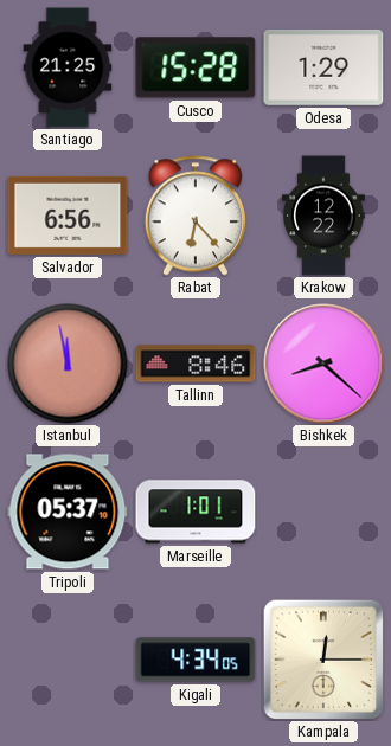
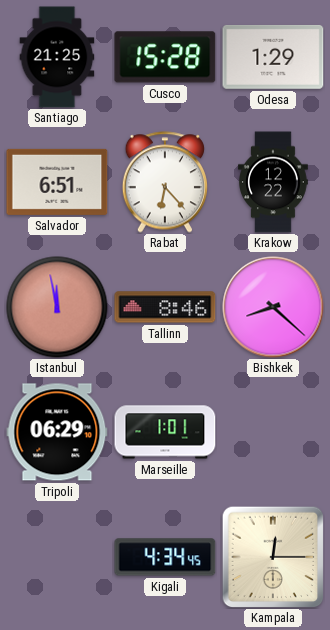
Salvador: 6:56 -> 6:51 (57, 182)
Tripoli: 05:37 -> 06:29 (57, 432)
Kigali: 4:34:05 -> 4:34:45 (165, 557)
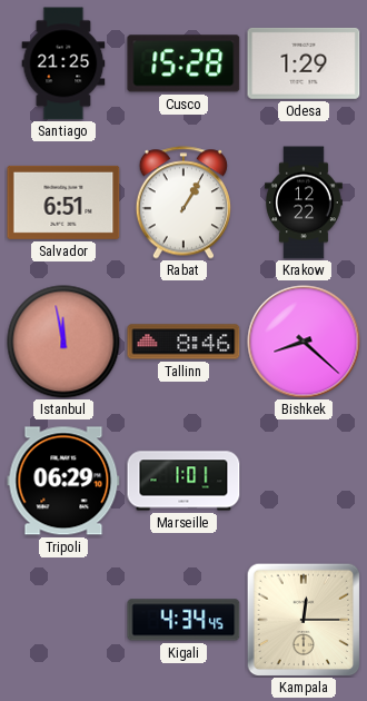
Rabat: 6:23 -> 1:05 (182, 203)
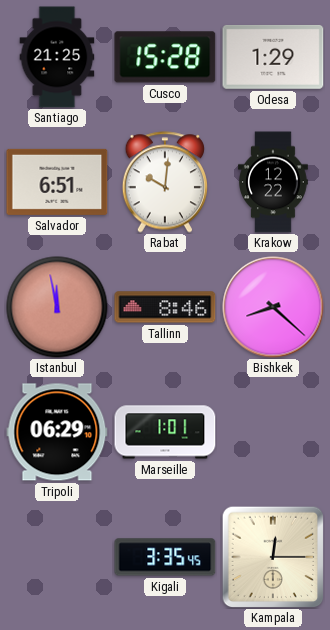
Rabat: 1:05 -> 10:01 (164, 182)
Kigali: 4:34 -> 3:35 (165, 557)
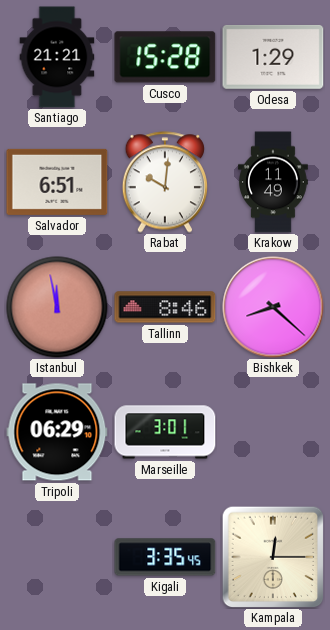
Santiago: 21:25 -> 21:21 (57, 57)
Krakow: 12:22 -> 11:49 (274, 182)
Marseille: 1:01 -> 3:01 (165, 432)
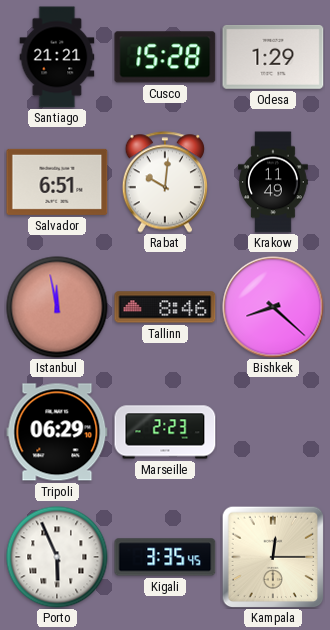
Marseille: 3:01 -> 2:23 (165, 432)
Porto: none -> 5:56 (57, 557)
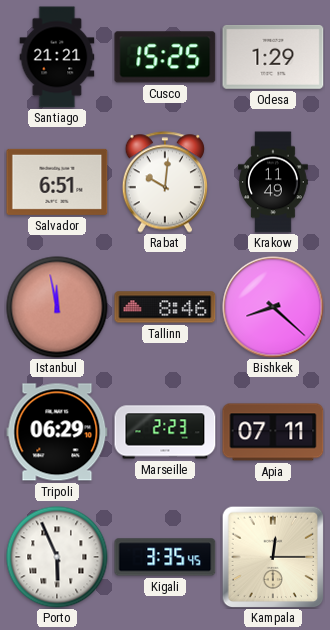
Cusco: 15:28 -> 15:25 (165, 57)
Apia: none -> 07:11 (273, 432)
